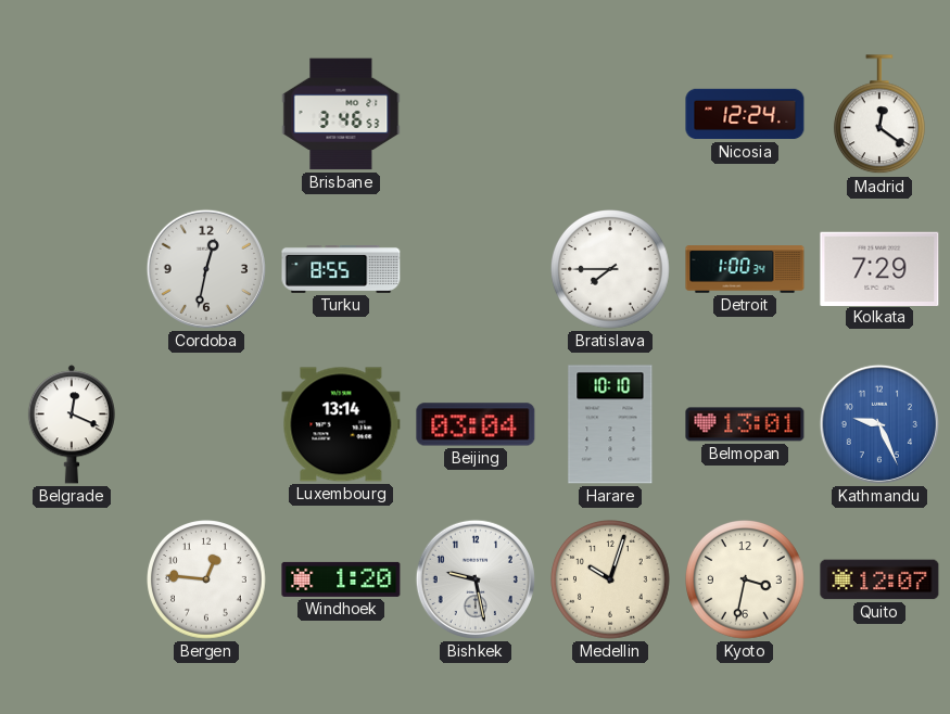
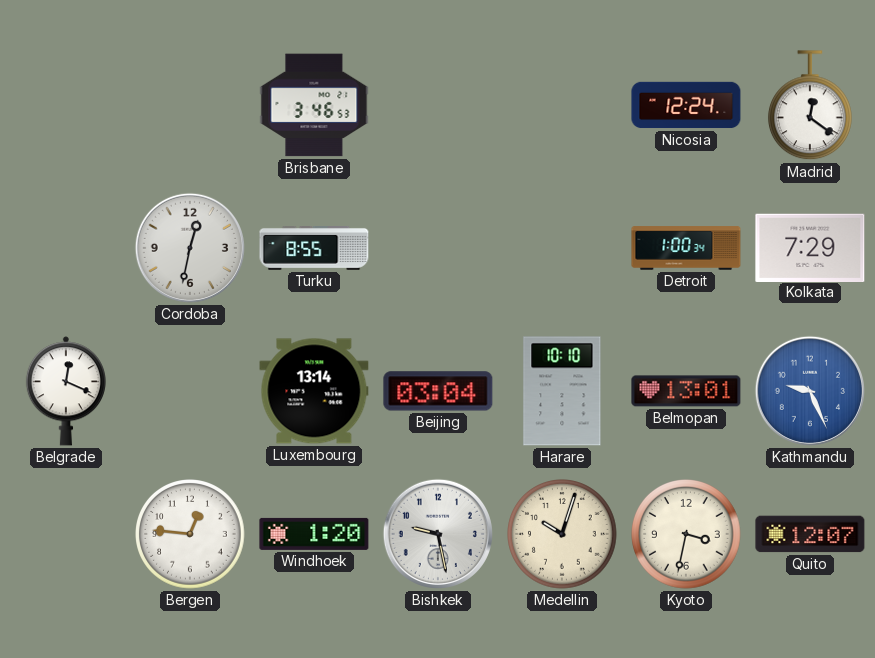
Bratislava: 7:45 -> none (611, 270)
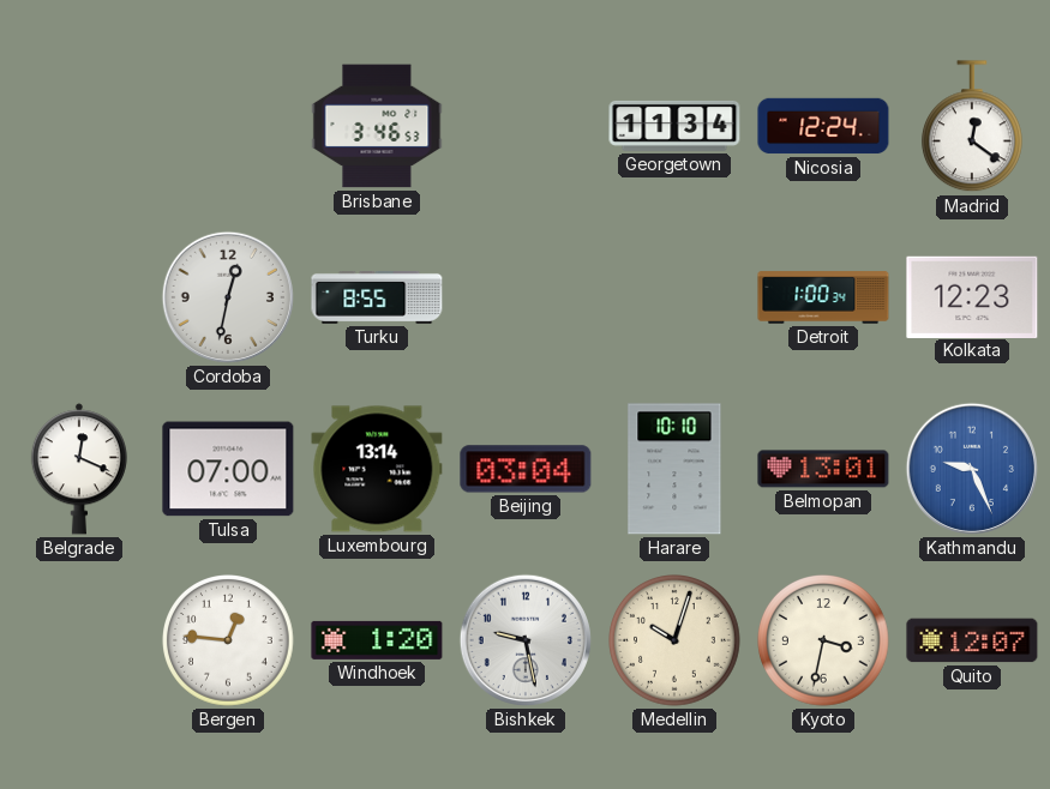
Georgetown: none -> 11:34 (674, 126)
Kolkata: 7:29 -> 12:23 (972, 296)
Tulsa: none -> 07:00 (228, 469)
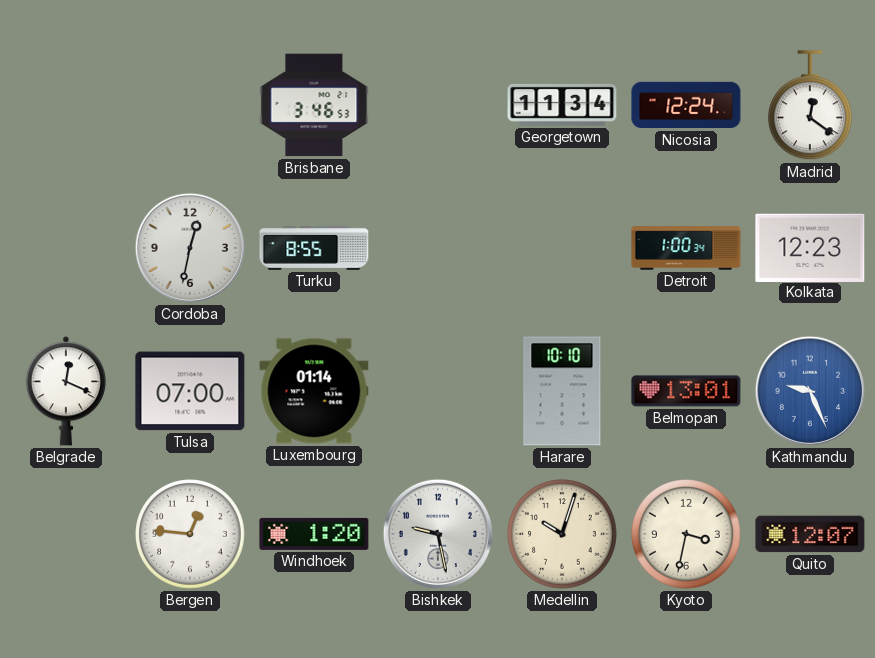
Luxembourg: 13:14 -> 01:14 (314, 391)
Beijing: 03:04 -> none (526, 469)
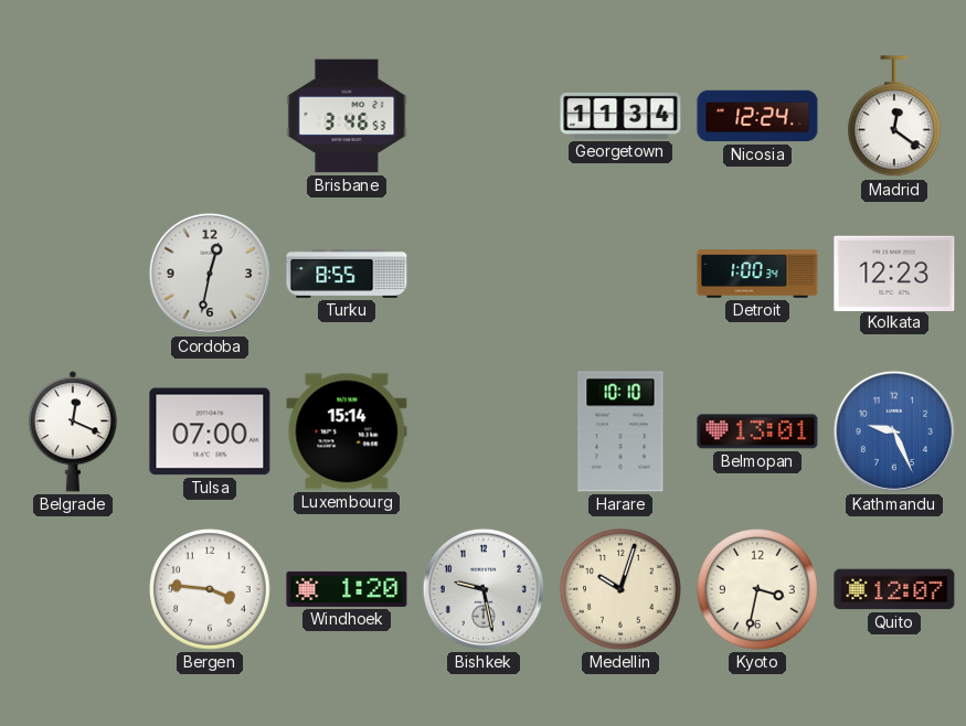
Luxembourg: 01:14 -> 15:14 (347, 431)
Bergen: 12:46 -> 3:46 (211, 590)
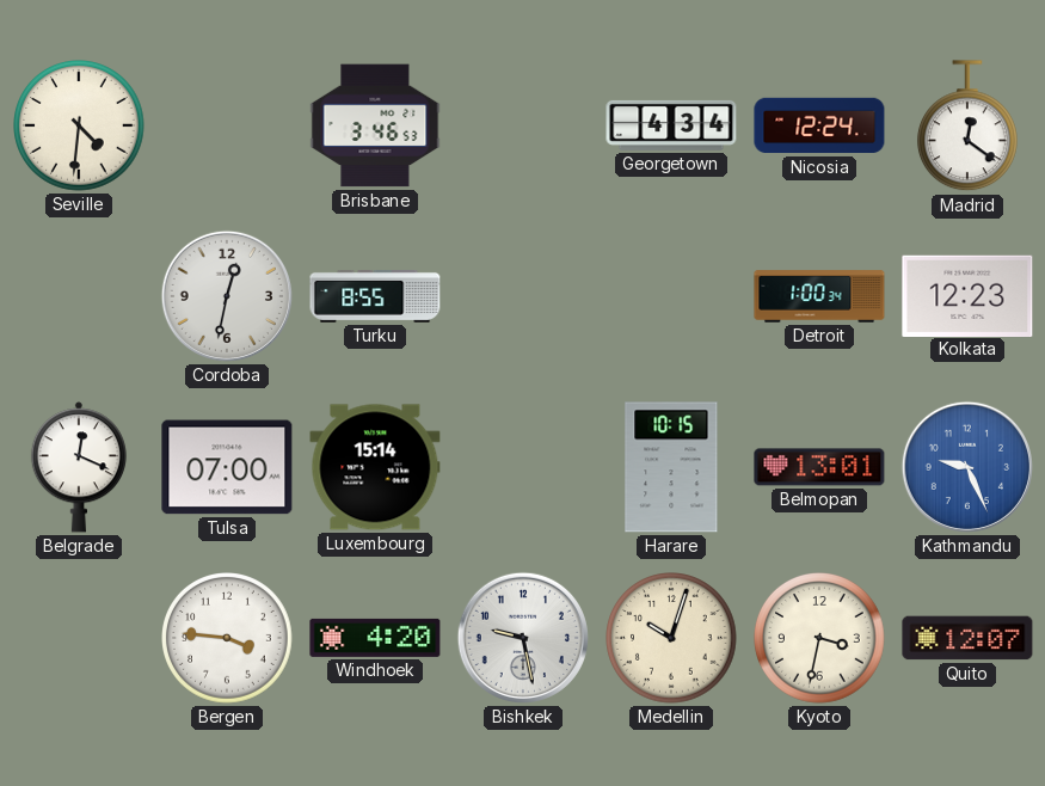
Seville: none -> 4:31 (80, 127)
Georgetown: 11:34 -> 4:34 (671, 125)
Harare: 10:10 -> 10:15 (671, 467)
Windhoek: 1:20 -> 4:20 (375, 638)
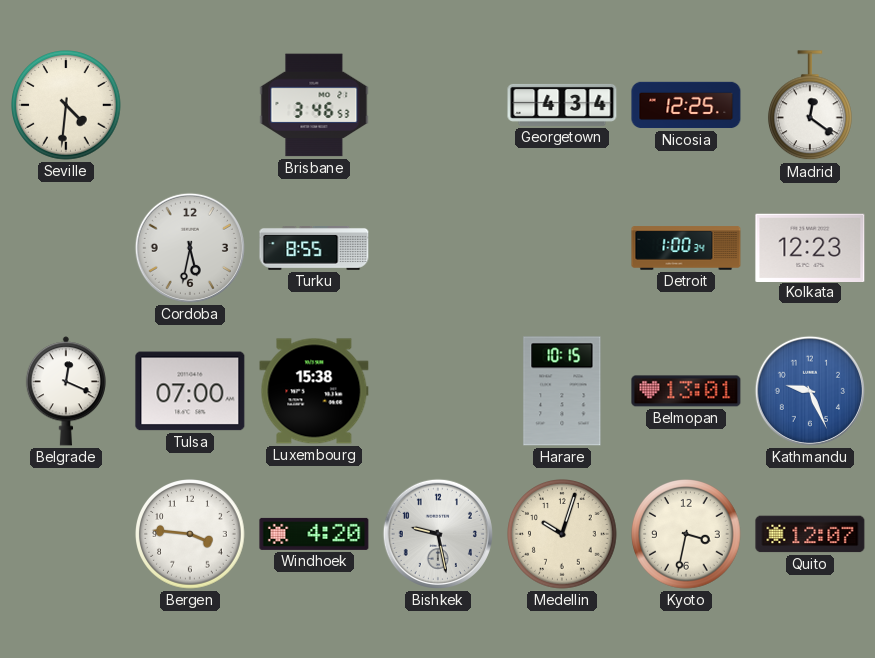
Nicosia: 12:24 -> 12:25 (686, 105)
Cordoba: 12:32 -> 5:32 (190, 248)
Luxembourg: 15:14 -> 15:38 (314, 391)
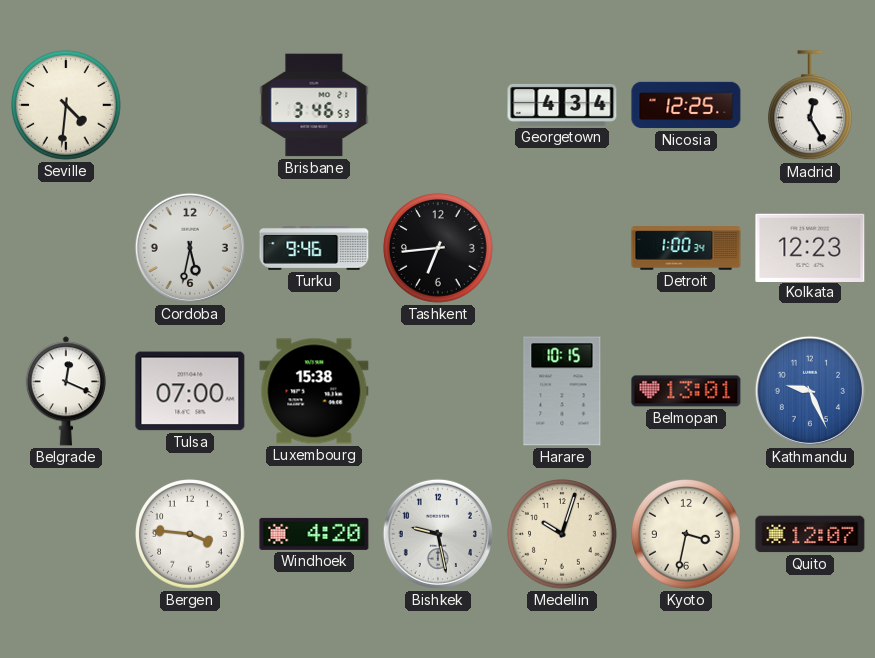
Madrid: 12:21 -> 12:25 (810, 106)
Turku: 8:55 -> 9:46 (314, 249)
Tashkent: none -> 6:44 (439, 249)
